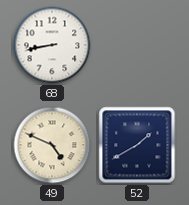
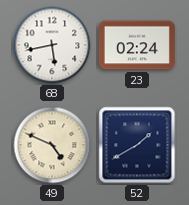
68: 8:43 -> 5:43 (52, 45)
23: none -> 02:24 (137, 45)
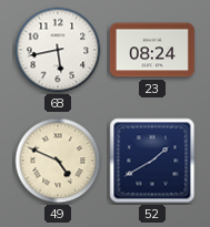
23: 02:24 -> 08:24 (152, 50)
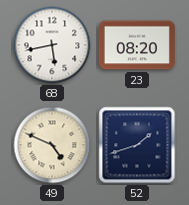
23: 08:24 -> 08:20 (137, 45)
52: 1:40 -> 1:42 (137, 145)
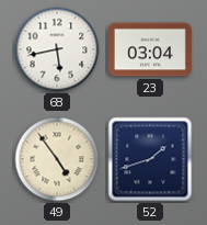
23: 08:20 -> 03:04 (150, 49)
49: 4:49 -> 4:54 (57, 159)
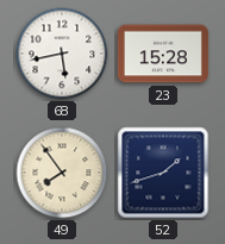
23: 03:04 -> 15:28 (163, 54)
49: 4:54 -> 7:54 (62, 173)
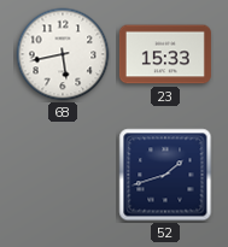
23: 15:28 -> 15:33 (165, 54)
49: 7:54 -> none (62, 173)
